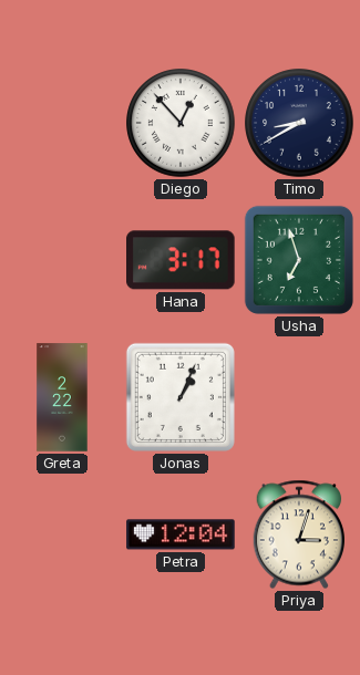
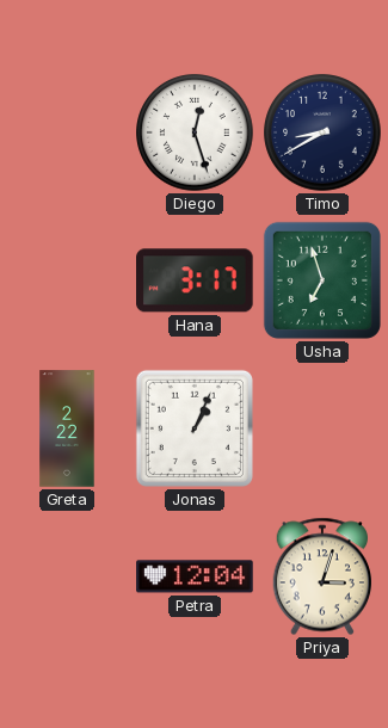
Diego: 12:53 -> 12:27 (195, 132)
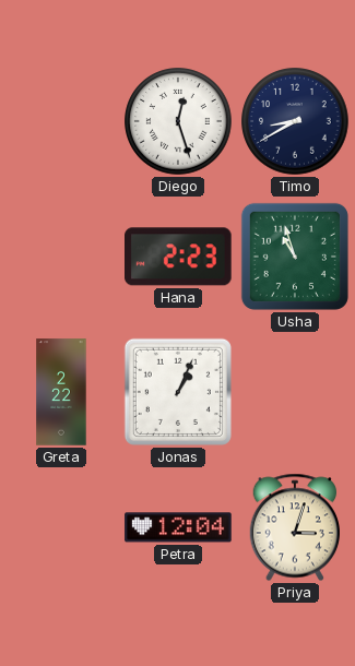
Hana: 3:17 -> 2:23 (179, 257)
Usha: 6:57 -> 10:57 (295, 257)
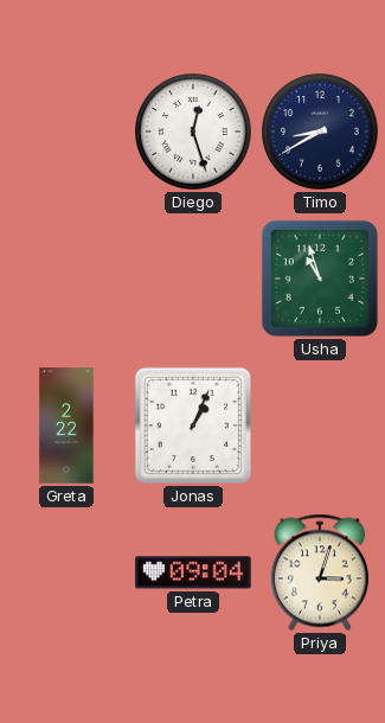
Hana: 2:23 -> none (179, 257)
Petra: 12:04 -> 09:04 (193, 572)
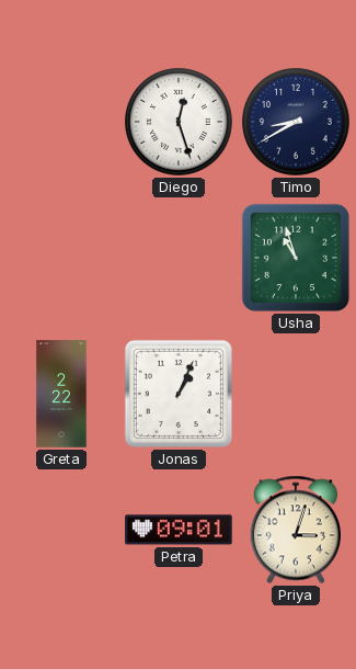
Petra: 09:04 -> 09:01 (179, 530)
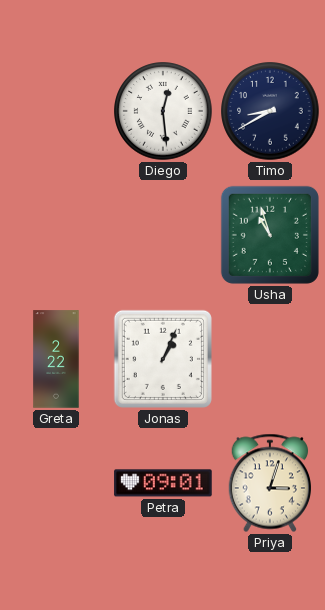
Diego: 12:27 -> 12:29 (163, 111)
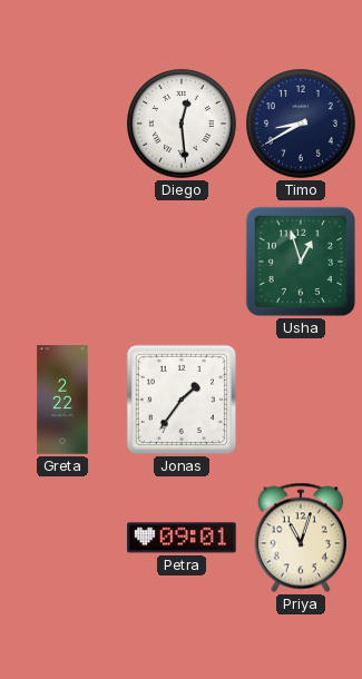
Usha: 10:57 -> 12:57 (301, 262)
Jonas: 1:04 -> 1:36 (182, 400)
Priya: 3:03 -> 11:03 (300, 538)
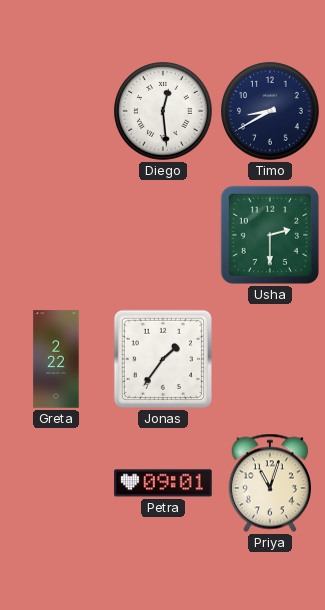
Usha: 12:57 -> 2:30 (270, 235)
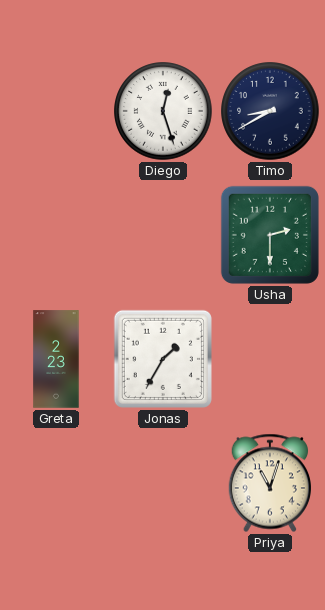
Diego: 12:29 -> 12:27 (163, 111)
Greta: 2:22 -> 2:23 (56, 359)
Jonas: 1:36 -> 1:35 (163, 359)
Petra: 09:01 -> none (163, 483)
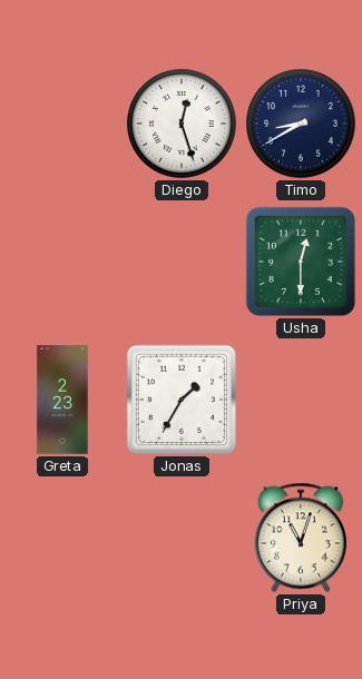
Usha: 2:30 -> 12:30 (301, 262)
